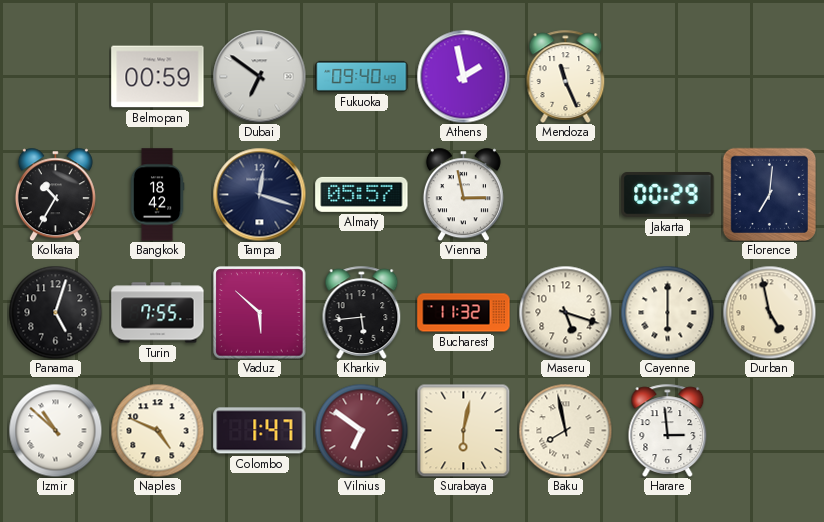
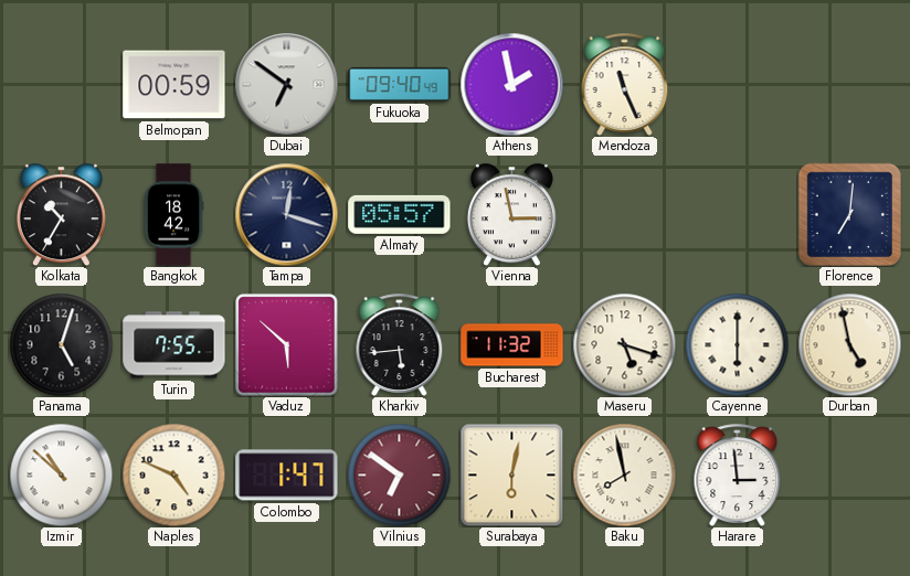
Jakarta: 00:29 -> none (668, 195)
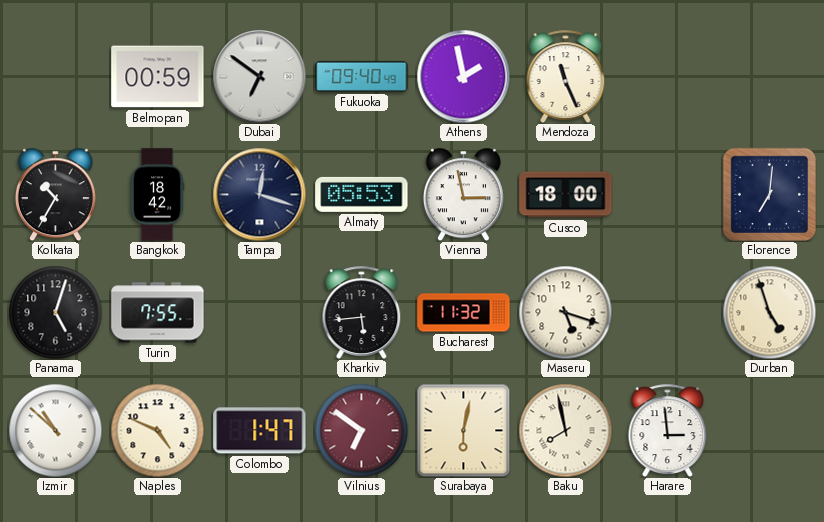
Almaty: 05:57 -> 05:53 (362, 194)
Cusco: none -> 18:00 (566, 195)
Vaduz: 5:52 -> none (287, 345)
Cayenne: 6:00 -> none (737, 344)
Durban: 4:58 -> 4:57 (769, 312)
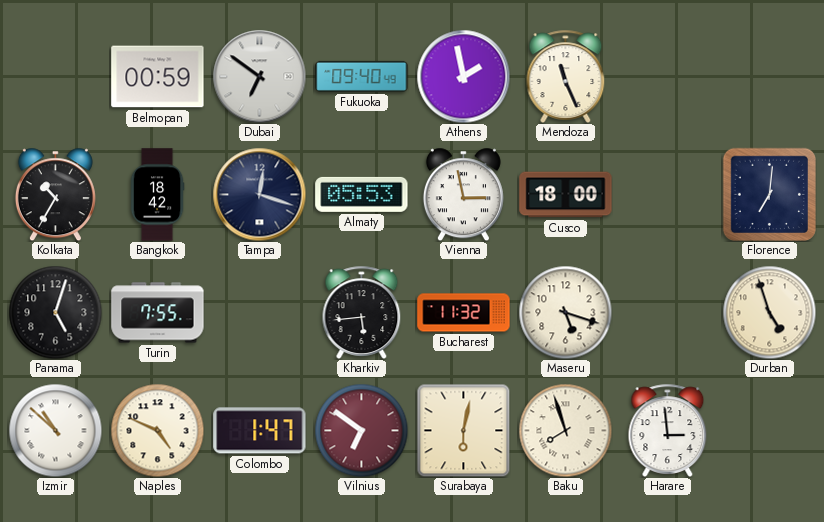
Baku: 7:58 -> 7:57 (565, 430)
